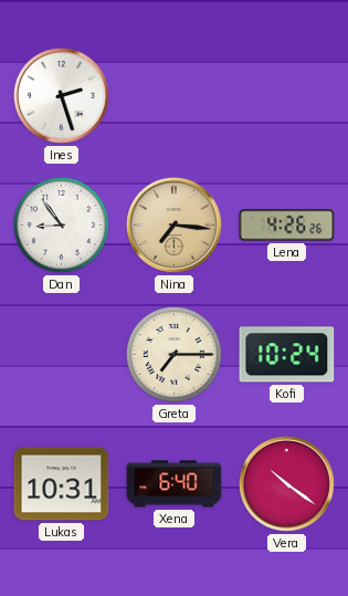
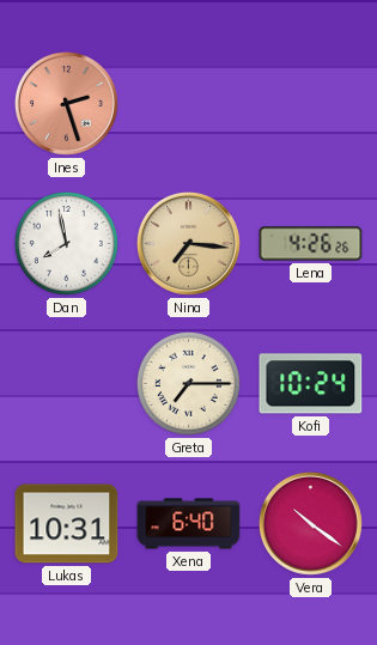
Ines dial: white -> salmon (66, 103)
Dan: 8:54 -> 7:58 (66, 243)
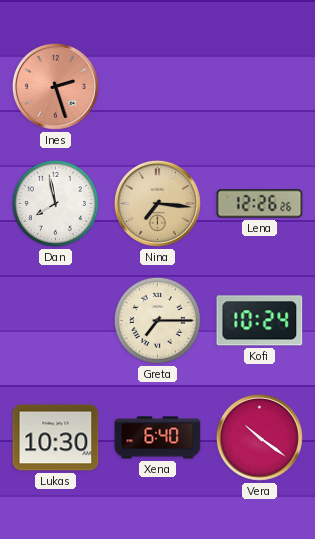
Lena: 4:26 -> 12:26 (260, 204)
Lukas: 10:31 -> 10:30 (56, 438)
